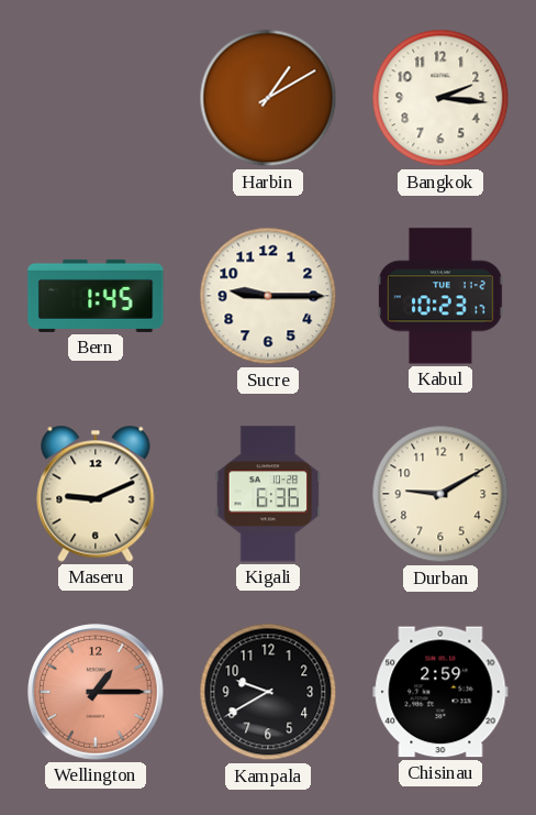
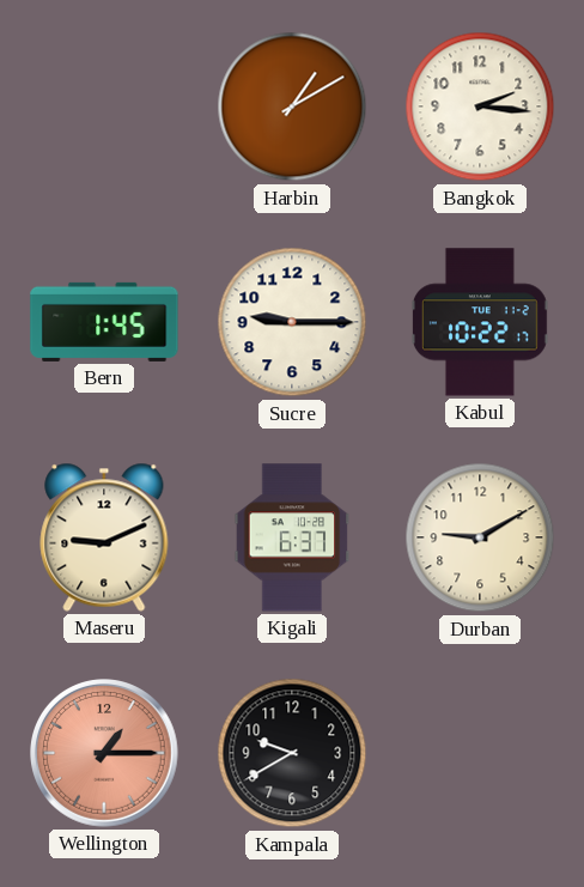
Kabul: 10:23 -> 10:22 (480, 322)
Kigali: 6:36 -> 6:37 (292, 537)
Chisinau: 2:59 -> none (440, 692)
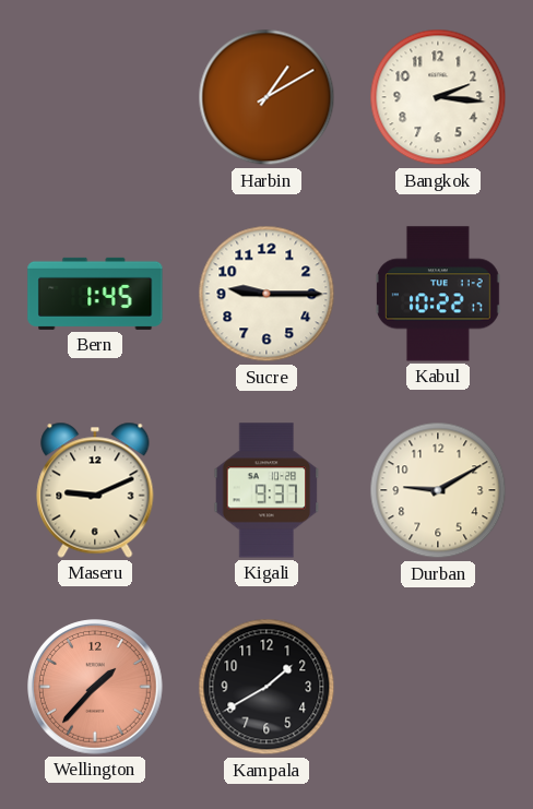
Kigali: 6:37 -> 9:37 (266, 490)
Wellington: 1:15 -> 1:37 (96, 688)
Kampala: 9:40 -> 1:40 (266, 687)
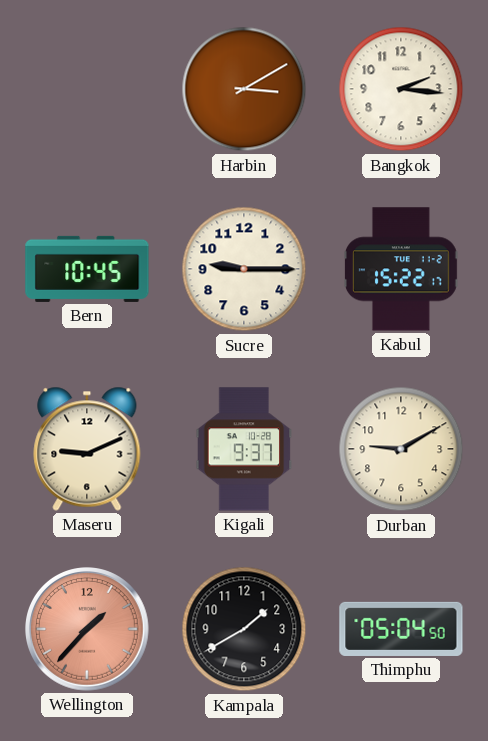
Harbin: 1:10 -> 3:10 (244, 89)
Bern: 1:45 -> 10:45 (87, 269)
Kabul: 10:22 -> 15:22 (401, 269)
Thimphu: none -> 05:04 (401, 629)
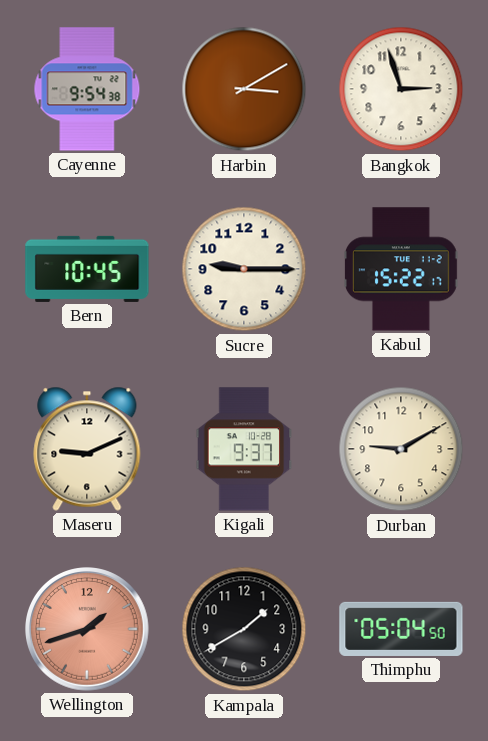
Cayenne: none -> 9:54 (87, 89)
Bangkok: 2:16 -> 2:57 (401, 89)
Wellington: 1:37 -> 1:42 (88, 630)
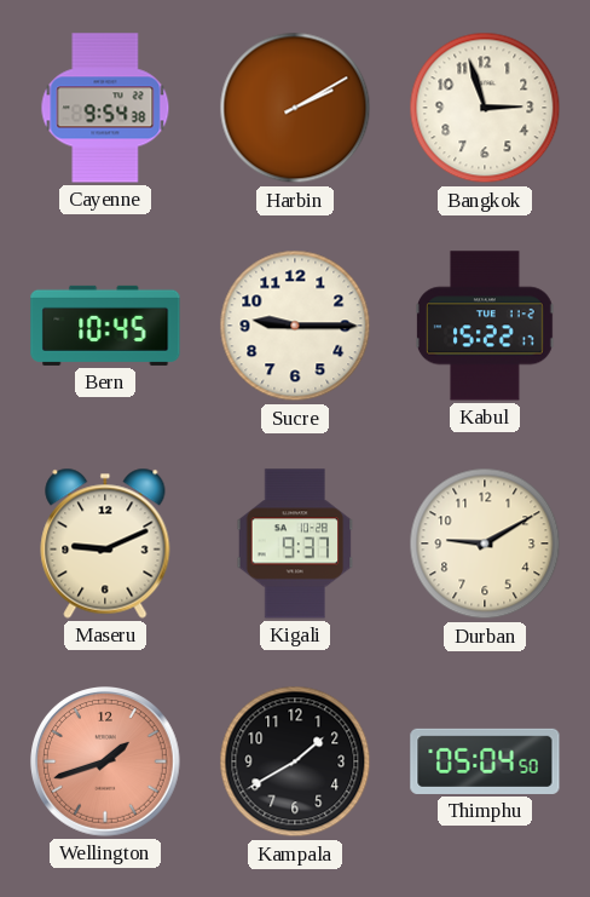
Harbin: 3:10 -> 2:10 (295, 108)
